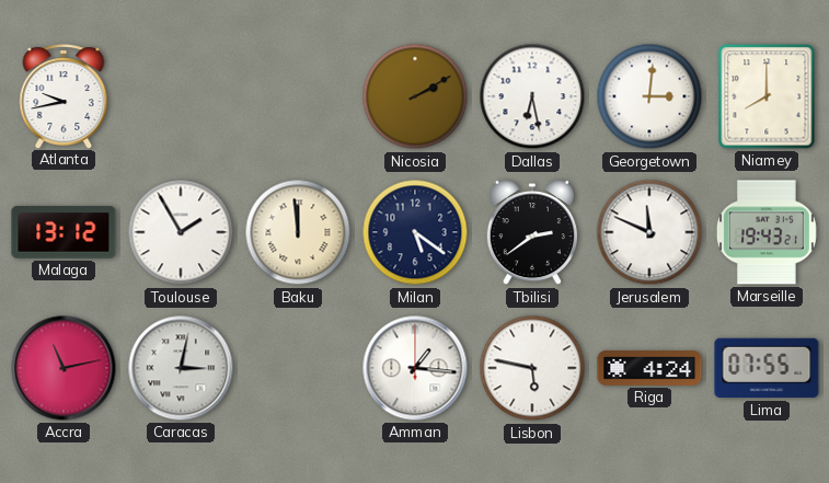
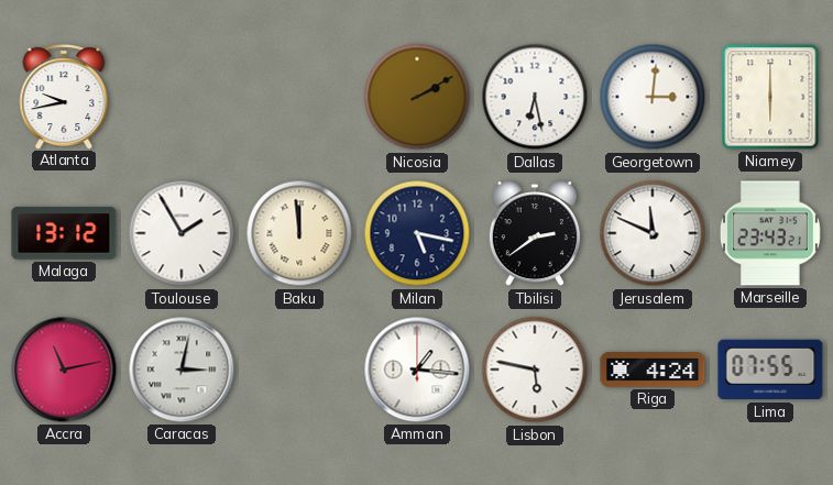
Niamey: 8:00 -> 6:00 (770, 97)
Milan: 5:21 -> 5:17 (417, 233)
Marseille: 19:43 -> 23:43 (770, 233)
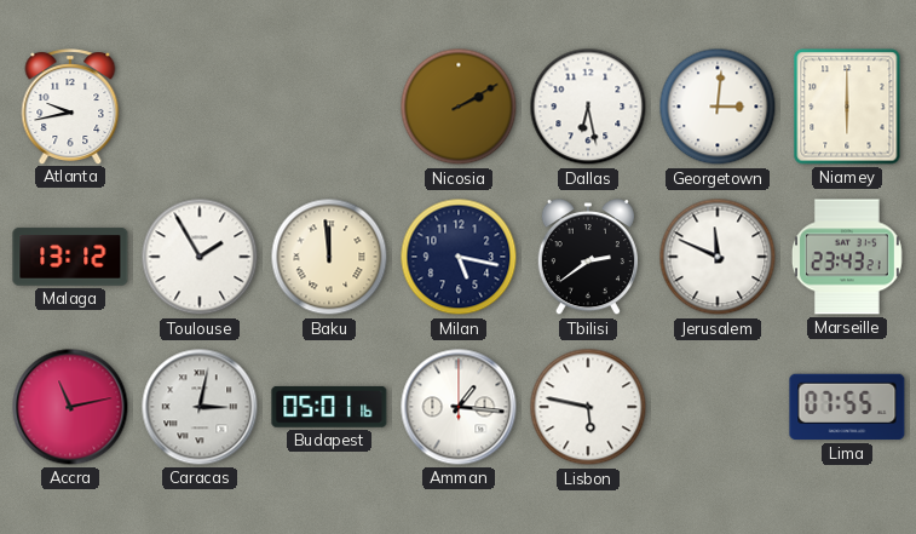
Budapest: none -> 05:01 (329, 407)
Riga: 4:24 -> none (653, 370)
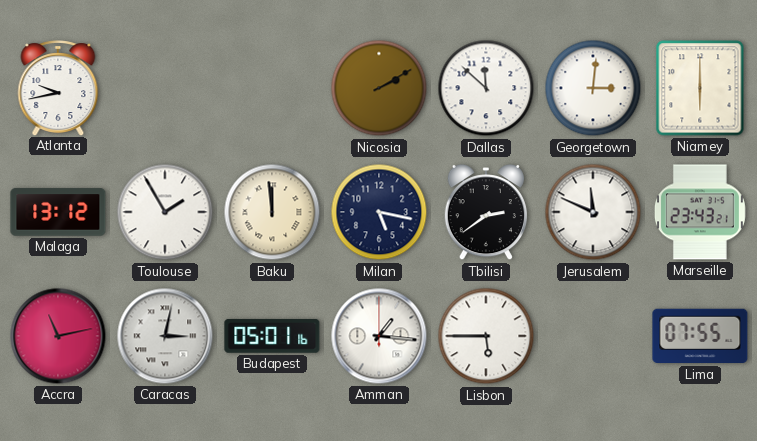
Dallas: 6:28 -> 11:52 (486, 88)
Lisbon: 5:47 -> 5:45 (486, 336)
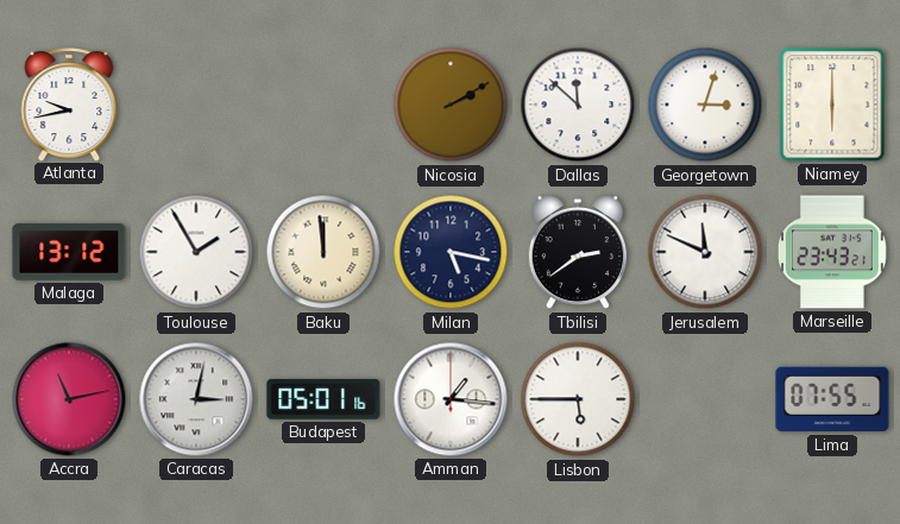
Georgetown: 3:01 -> 3:03 (705, 105)
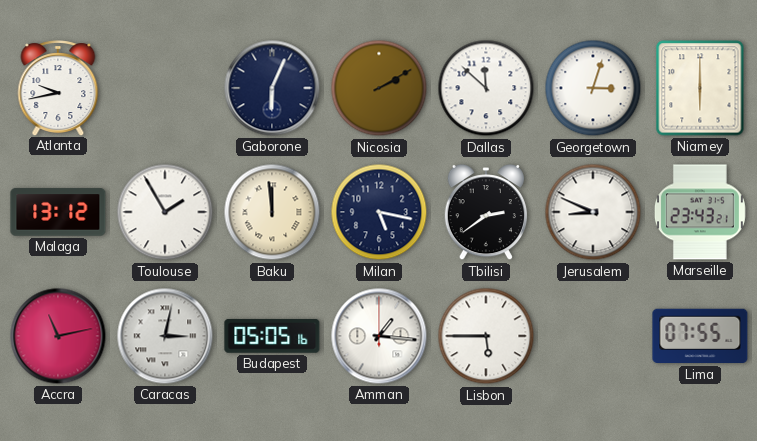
Gaborone: none -> 6:04 (272, 88)
Jerusalem: 11:49 -> 8:49 (593, 212)
Budapest: 05:01 -> 05:05 (272, 336)
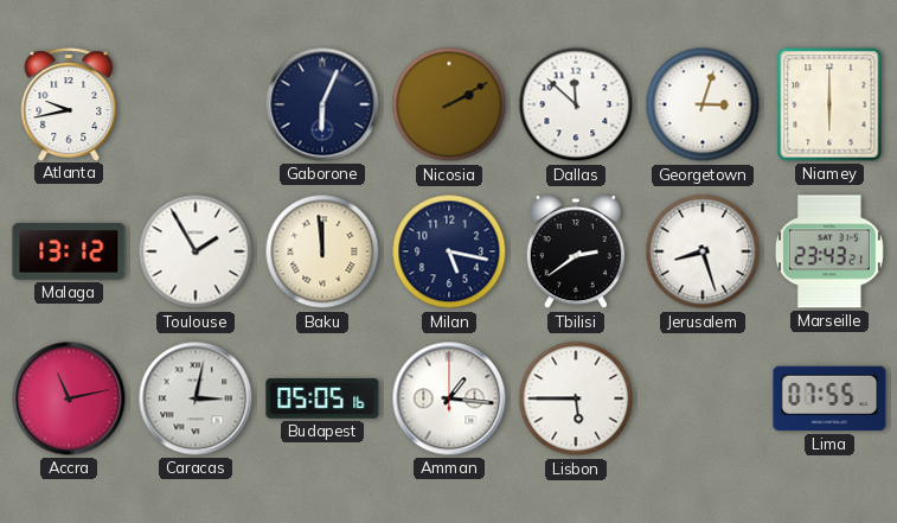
Jerusalem: 8:49 -> 8:27 (703, 251)
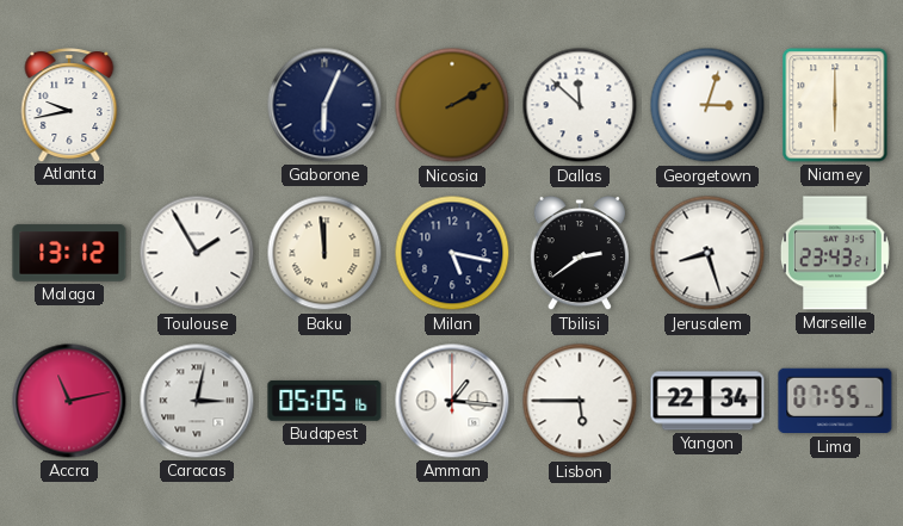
Yangon: none -> 22:34 (707, 401)
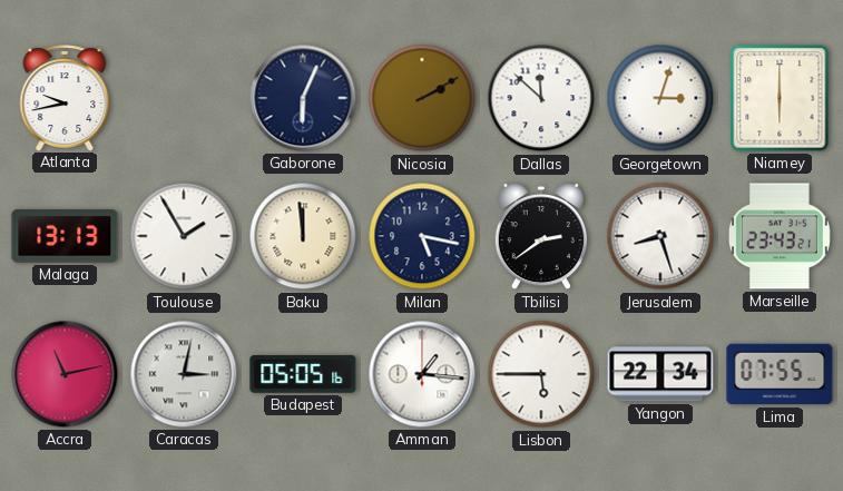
Malaga: 13:12 -> 13:13 (65, 236)
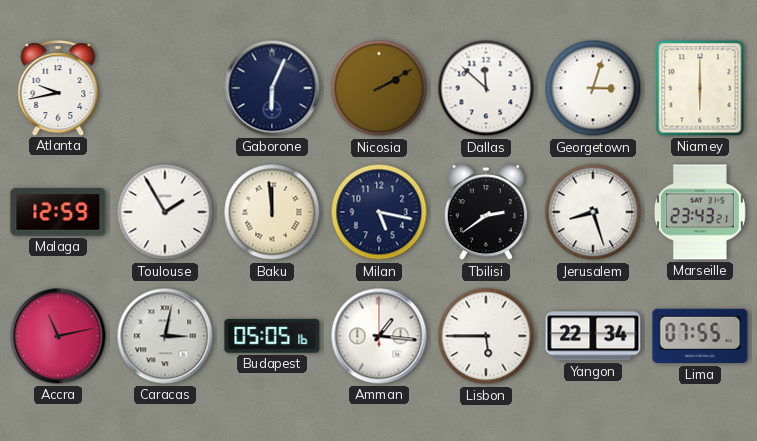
Malaga: 13:13 -> 12:59 (58, 212)
